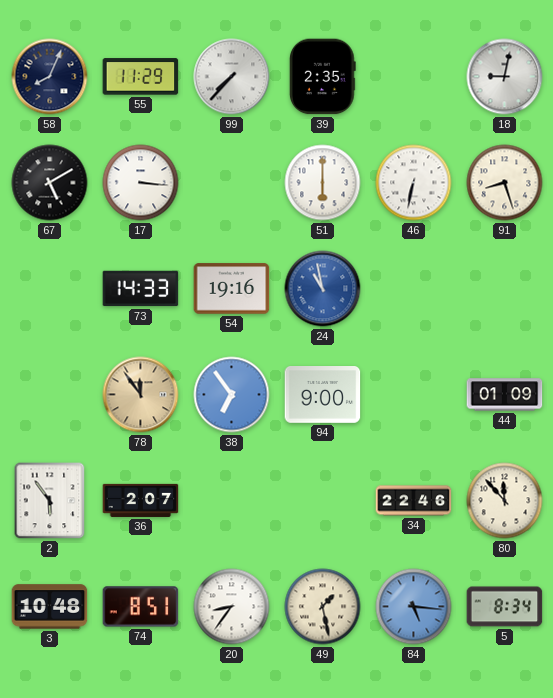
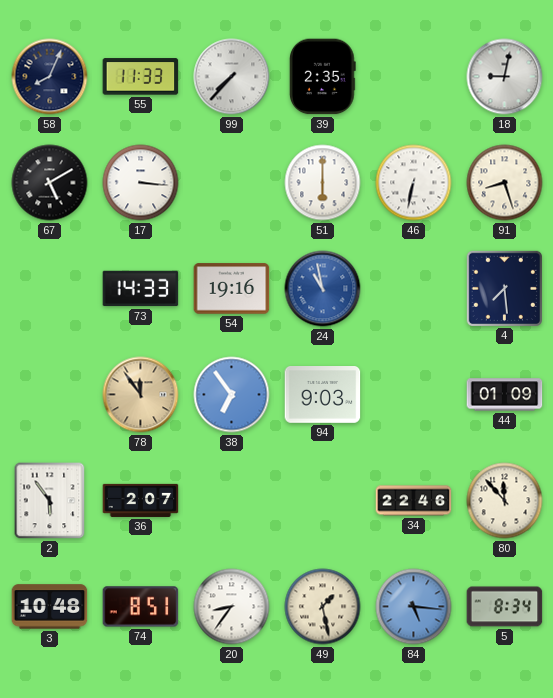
55: 11:29 -> 11:33 (141, 77)
4: none -> 7:29 (504, 288)
94: 9:00 -> 9:03 (323, 395)
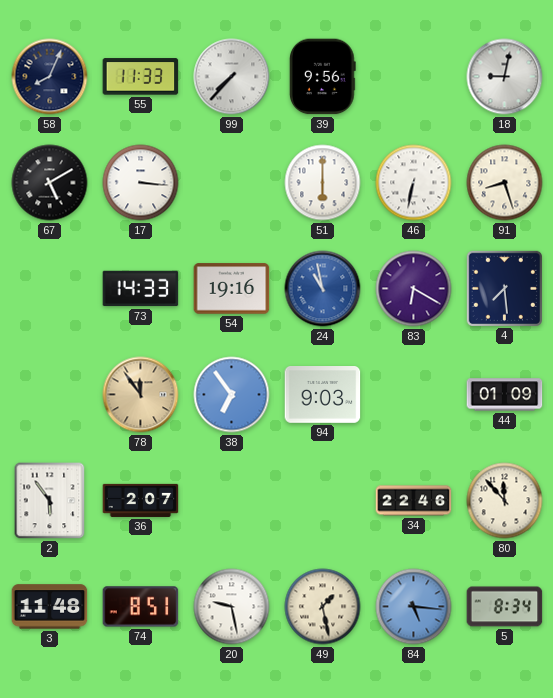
39: 2:35 -> 9:56 (322, 77)
83: none -> 6:20 (414, 289)
3: 10:48 -> 11:48 (50, 607)
20: 8:36 -> 9:28 (232, 607)
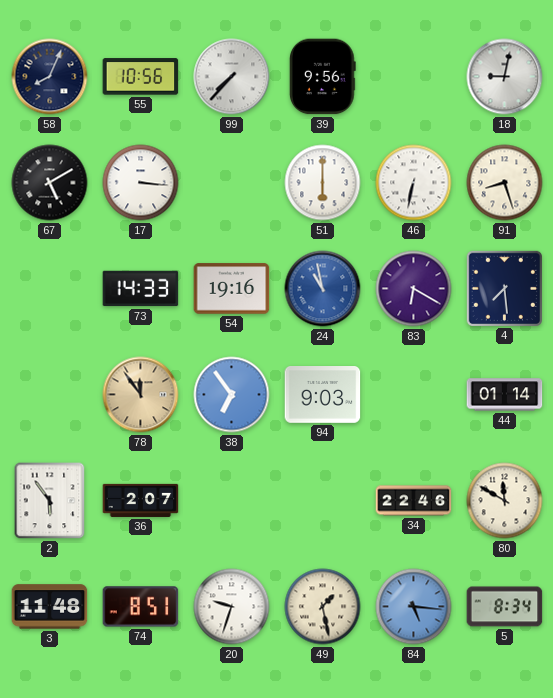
55: 11:33 -> 10:56 (141, 77)
44: 01:09 -> 01:14 (505, 395)
80: 11:53 -> 11:50 (505, 501)
20: 9:28 -> 9:33 (232, 607)
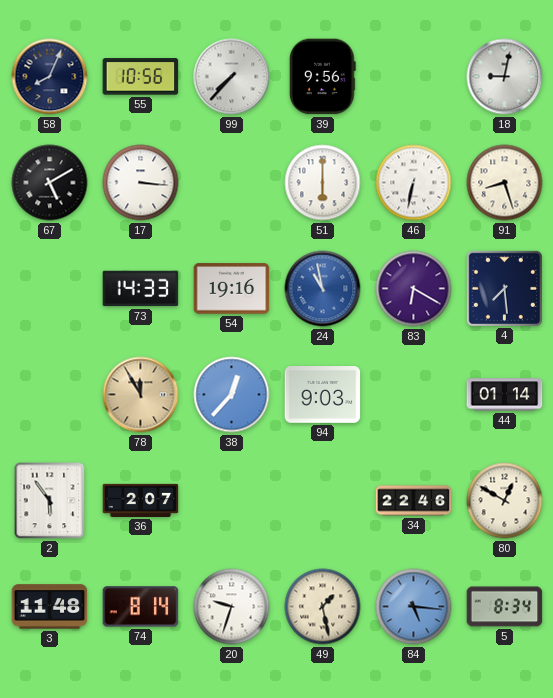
78: 11:54 -> 11:55 (141, 395)
38: 6:54 -> 12:37 (232, 395)
80: 11:50 -> 12:50 (505, 501)
74: 8:51 -> 8:14 (141, 607)
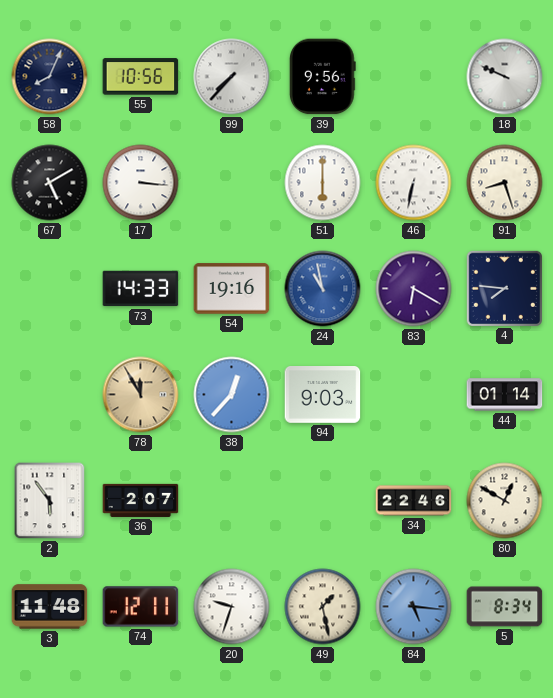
18: 9:02 -> 9:49 (505, 77)
4: 7:29 -> 7:46 (504, 288)
74: 8:14 -> 12:11 (141, 607)
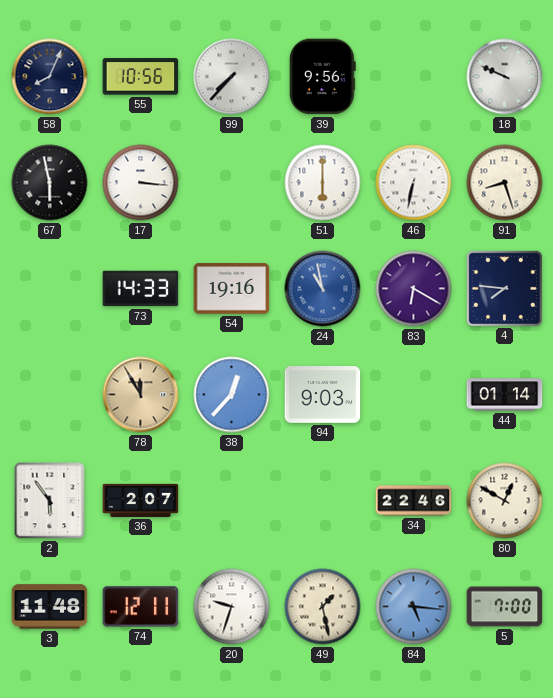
67: 5:10 -> 5:58 (50, 183)
5: 8:34 -> 7:00 (505, 607)
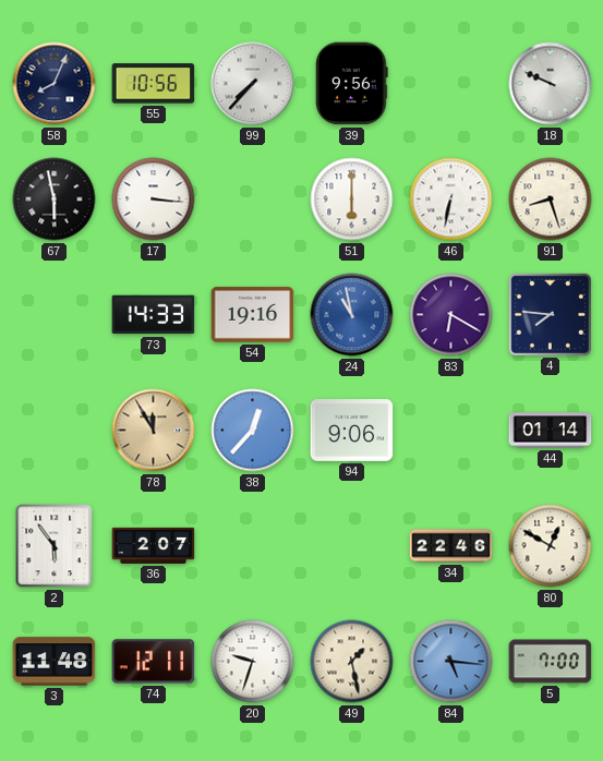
94: 9:03 -> 9:06 (352, 431)
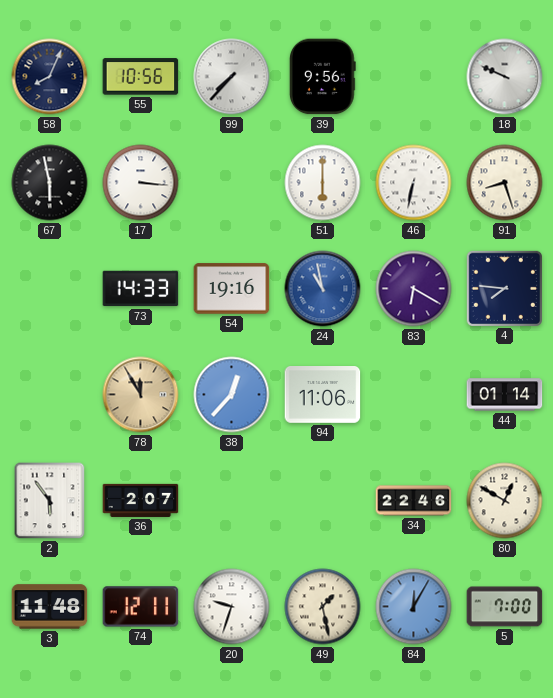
94: 9:06 -> 11:06 (323, 395)
84: 5:16 -> 12:05 (414, 607)
